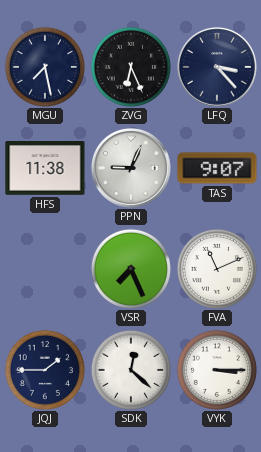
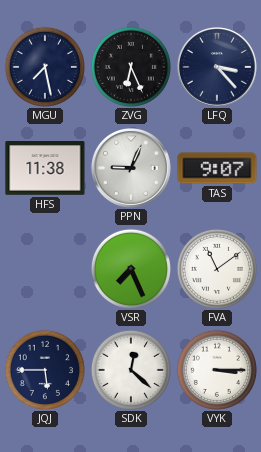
FVA: 11:11 -> 11:09 (217, 269)
JQJ: 1:45 -> 5:45 (45, 370)
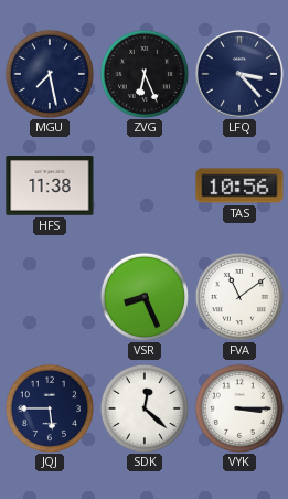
PPN: 9:04 -> none (131, 168)
TAS: 9:07 -> 10:56 (239, 185)
VSR: 7:26 -> 8:26 (145, 297)
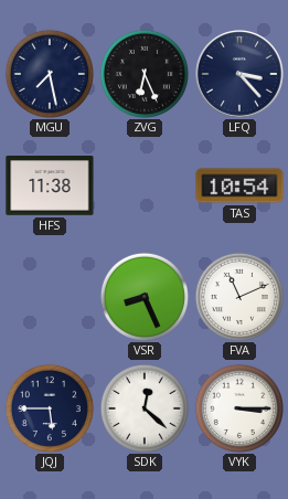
TAS: 10:56 -> 10:54 (239, 185)
FVA: 11:09 -> 11:11 (239, 297)
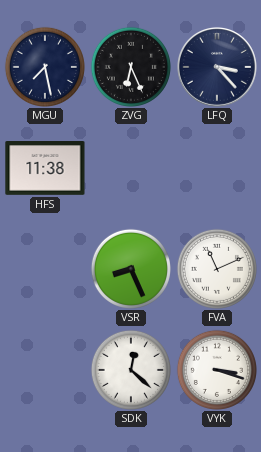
TAS: 10:54 -> none (239, 185)
JQJ: 5:45 -> none (50, 408)
VYK: 3:15 -> 3:18 (217, 370)
